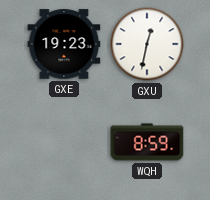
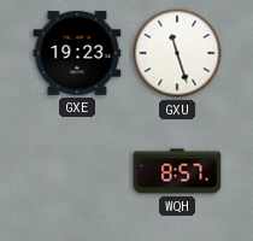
GXU: 12:32 -> 11:27 (177, 53)
WQH: 8:59 -> 8:57 (177, 171)
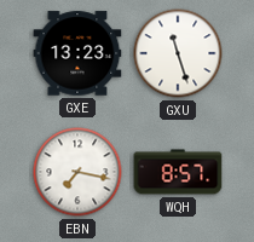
GXE: 19:23 -> 13:23 (77, 53)
EBN: none -> 7:17 (77, 172)
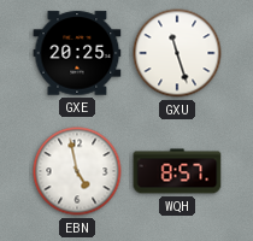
GXE: 13:23 -> 20:25 (77, 53)
EBN: 7:17 -> 4:58 (77, 171)
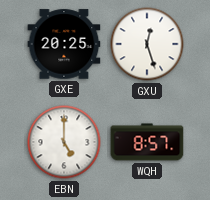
GXU: 11:27 -> 12:27 (147, 44)
EBN: 4:58 -> 5:00 (64, 142)
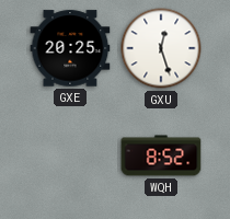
EBN: 5:00 -> none (64, 142)
WQH: 8:57 -> 8:52 (161, 155)
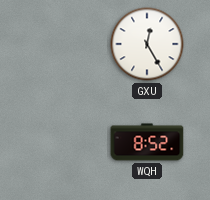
GXE: 20:25 -> none (70, 48)
GXU: 12:27 -> 12:25 (147, 44)
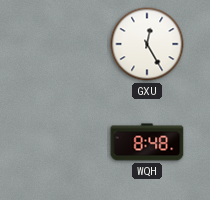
WQH: 8:52 -> 8:48 (147, 142)
